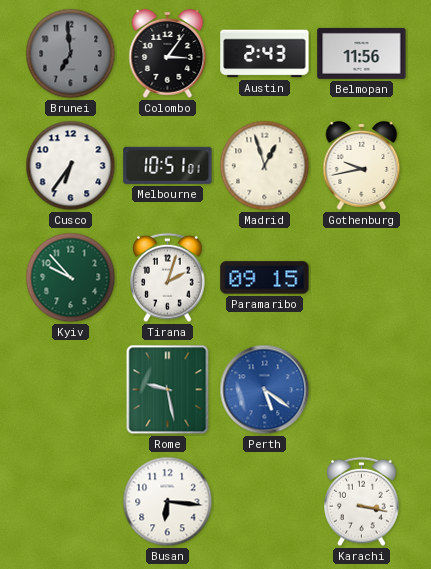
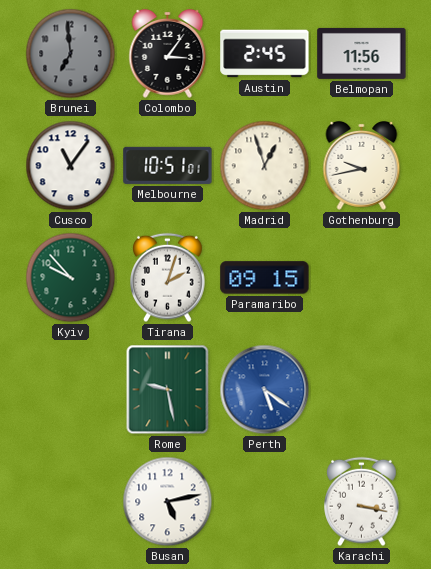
Austin: 2:43 -> 2:45 (265, 54)
Cusco: 6:36 -> 11:06 (71, 166)
Busan: 6:16 -> 5:13 (168, 502)
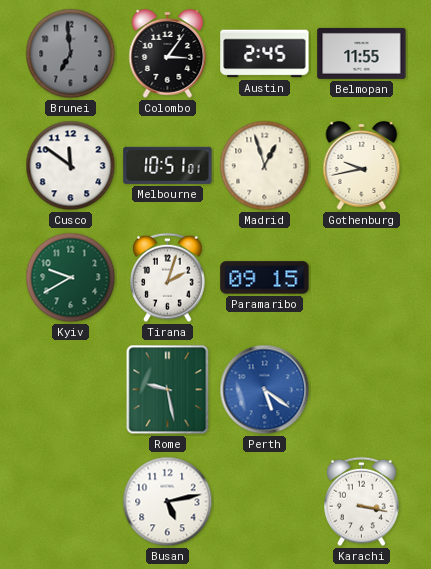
Belmopan: 11:56 -> 11:55 (362, 53)
Cusco: 11:06 -> 11:51 (71, 166)
Kyiv: 9:53 -> 9:40 (71, 278)
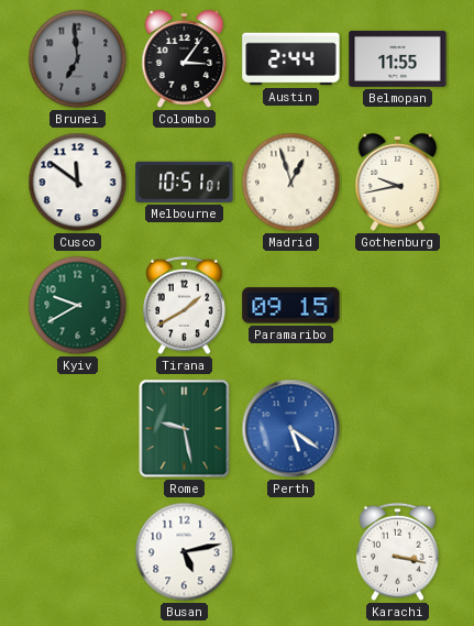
Austin: 2:45 -> 2:44 (291, 59)
Tirana: 2:03 -> 1:40 (185, 306)
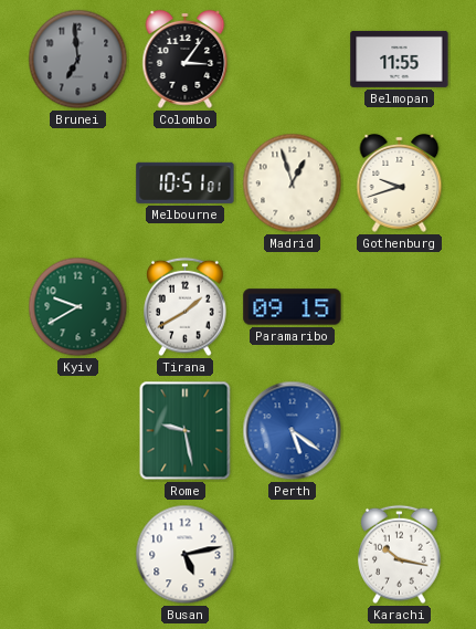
Austin: 2:44 -> none (291, 59)
Cusco: 11:51 -> none (78, 183)
Gothenburg: 9:43 -> 9:42 (400, 182)
Karachi: 3:17 -> 10:17 (400, 555)
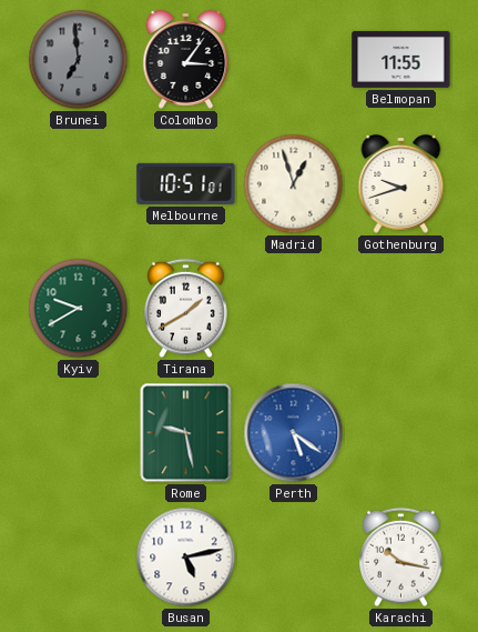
Paramaribo: 09:15 -> none (293, 307)
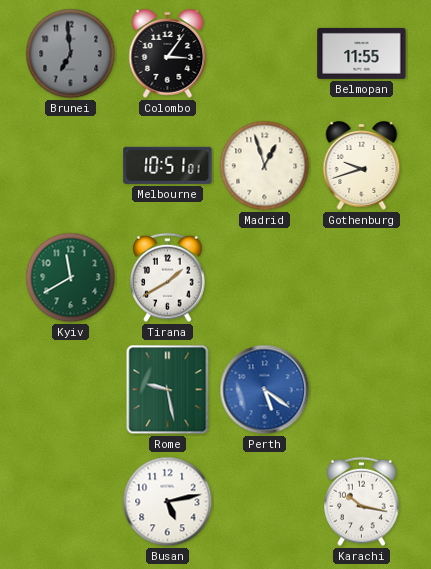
Kyiv: 9:40 -> 11:40 (71, 278)
